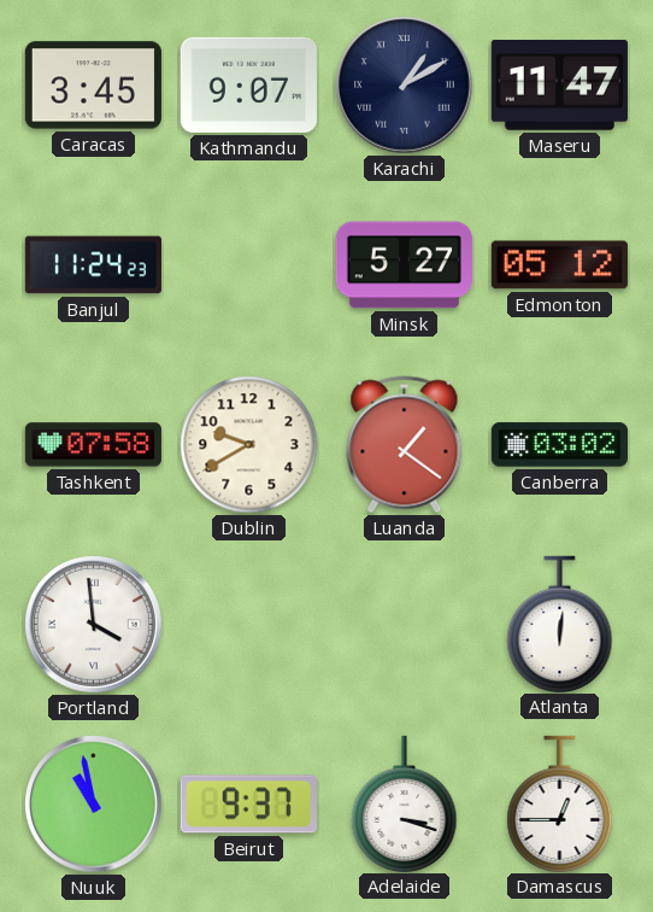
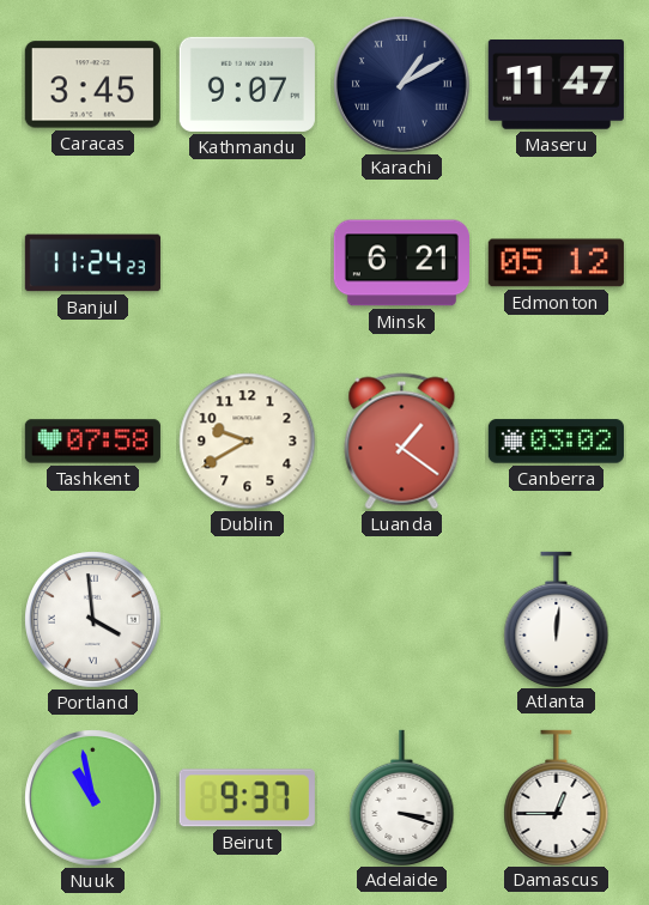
Minsk: 5:27 -> 6:21 (401, 263)
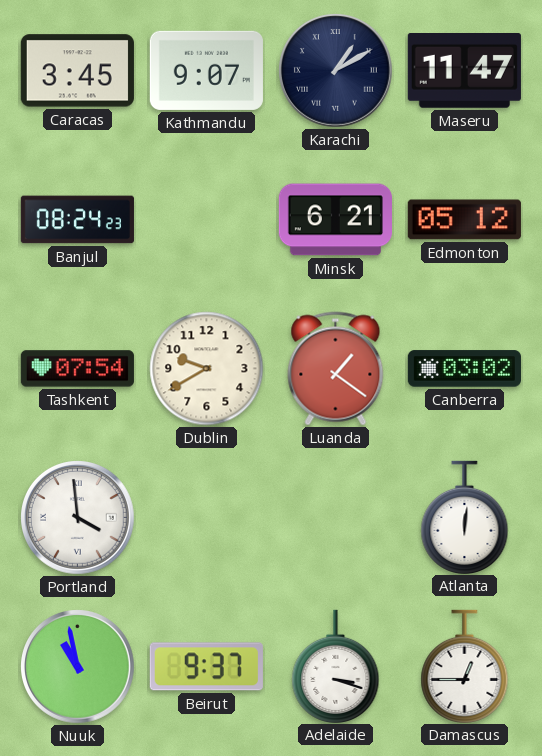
Banjul: 11:24 -> 08:24 (77, 220)
Tashkent: 07:58 -> 07:54 (77, 369)
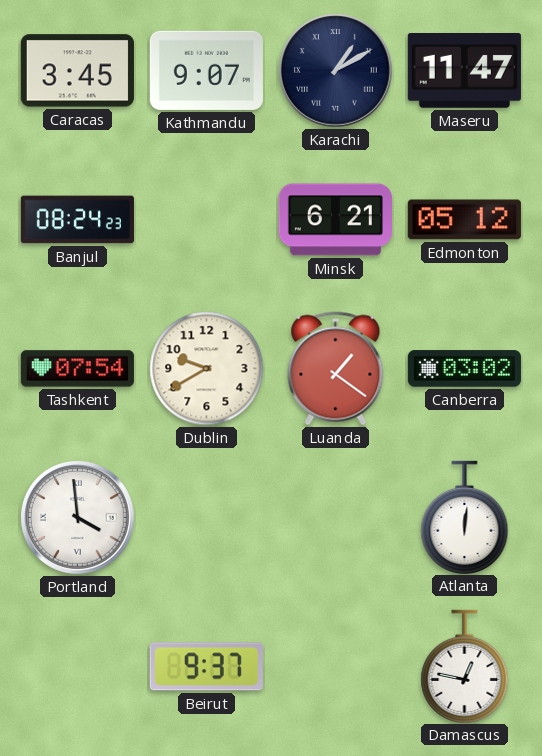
Nuuk: 10:58 -> none (78, 667)
Adelaide: 3:18 -> none (336, 666)
Damascus: 12:45 -> 12:47 (465, 666)
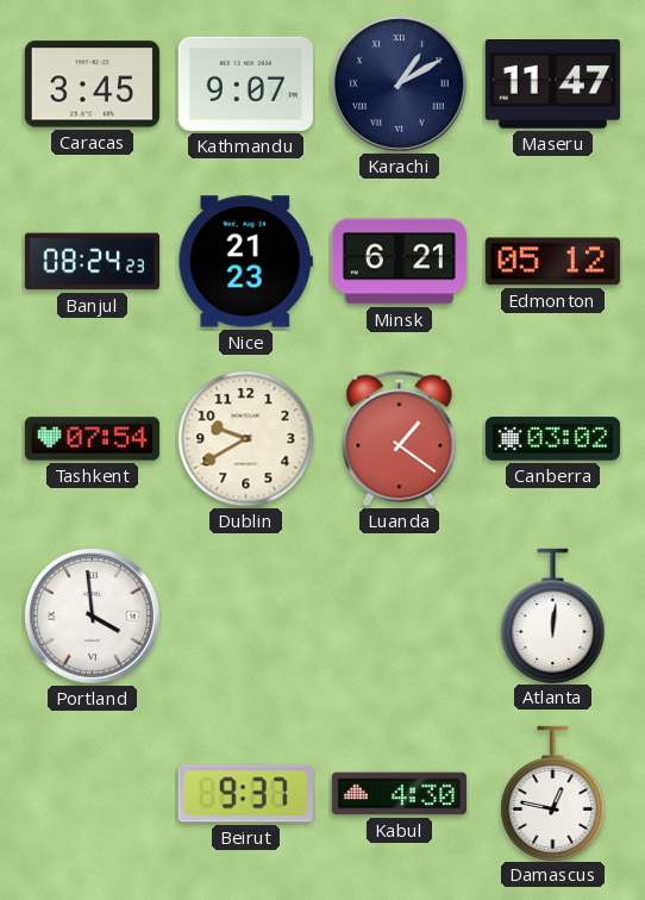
Nice: none -> 21:23 (245, 262)
Kabul: none -> 4:30 (399, 794)
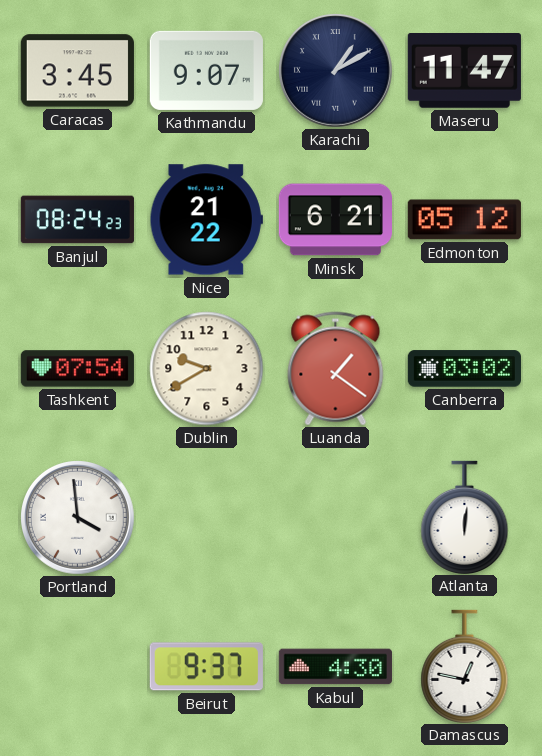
Nice: 21:23 -> 21:22 (206, 220)
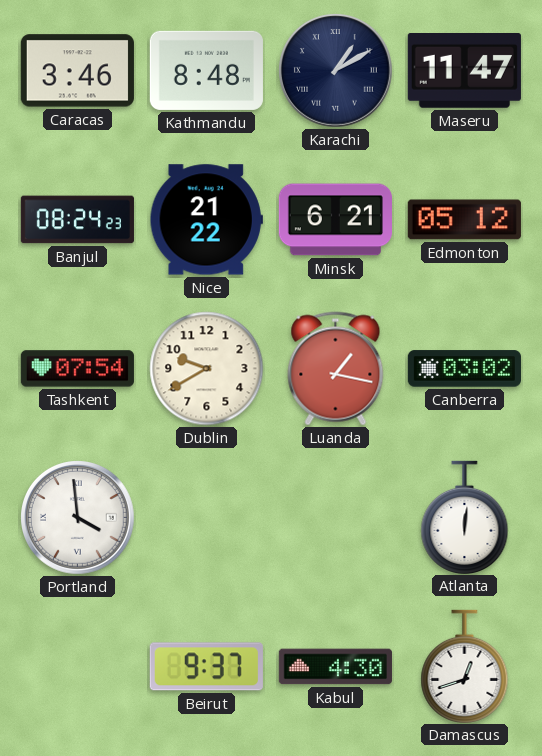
Caracas: 3:45 -> 3:46 (77, 71)
Kathmandu: 9:07 -> 8:48 (206, 70)
Luanda: 1:21 -> 1:17 (336, 369)
Damascus: 12:47 -> 12:42 (465, 666)
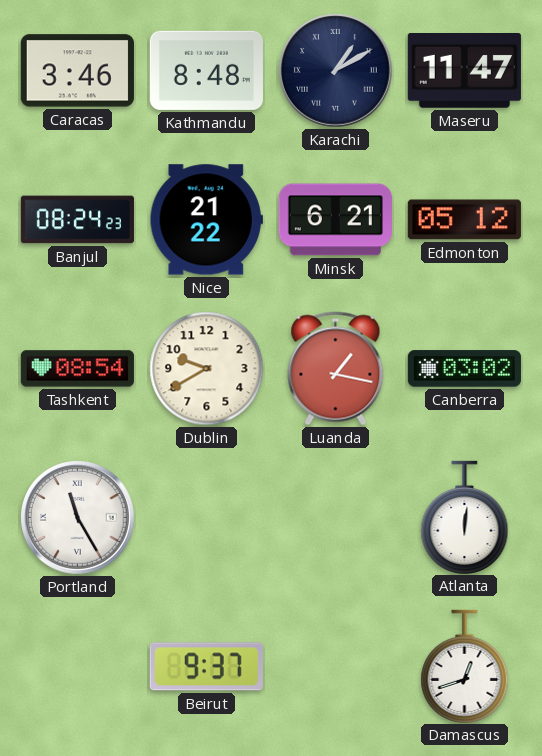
Tashkent: 07:54 -> 08:54 (77, 369)
Portland: 3:59 -> 11:25 (78, 518)
Kabul: 4:30 -> none (335, 667)
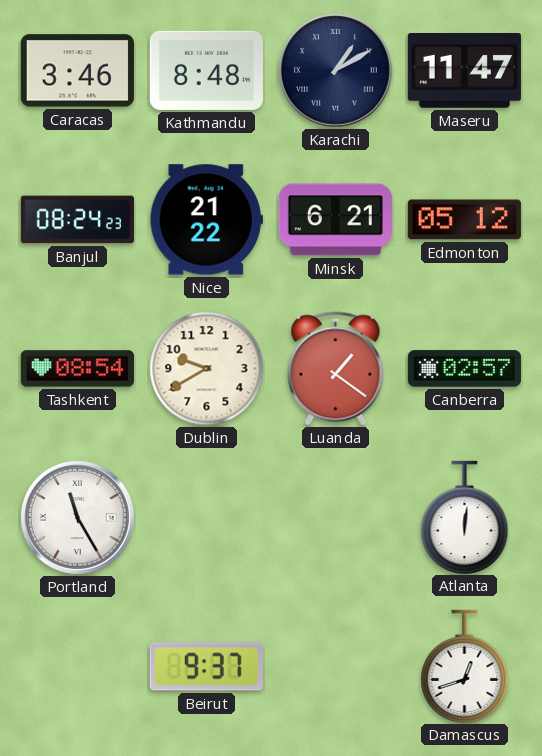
Luanda: 1:17 -> 1:21 (336, 369)
Canberra: 03:02 -> 02:57 (464, 369)
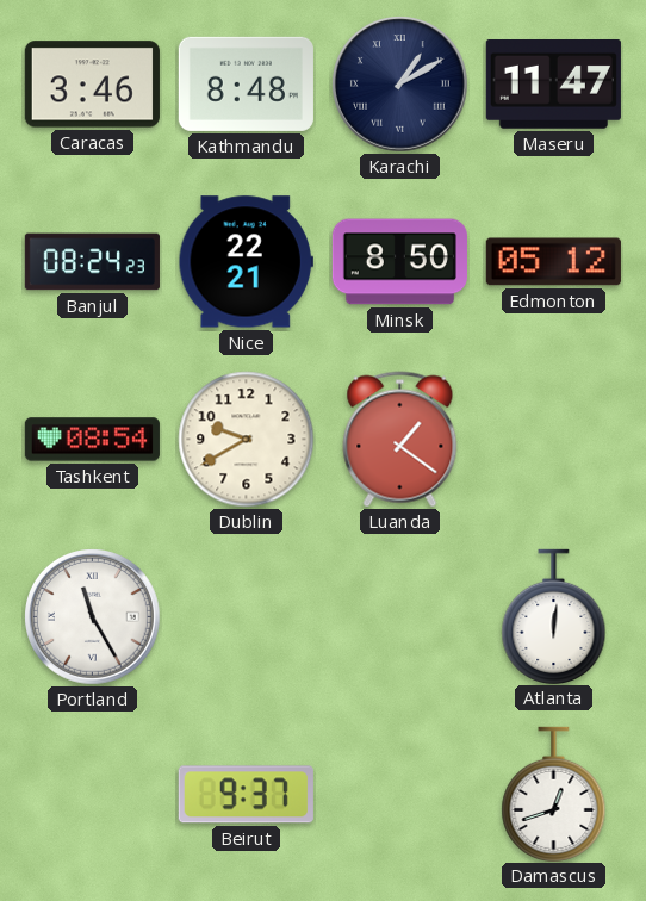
Nice: 21:22 -> 22:21 (246, 262)
Minsk: 6:21 -> 8:50 (399, 262)
Canberra: 02:57 -> none (464, 369)
